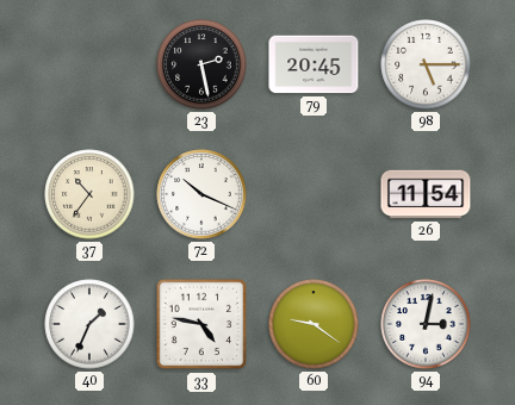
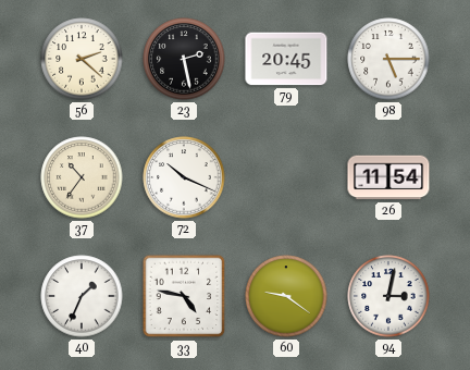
56: none -> 2:22 (82, 59)
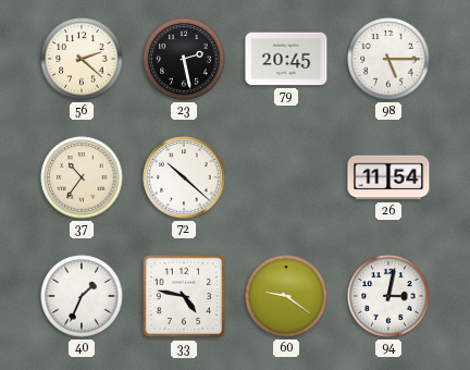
72: 10:19 -> 10:22 (184, 177)
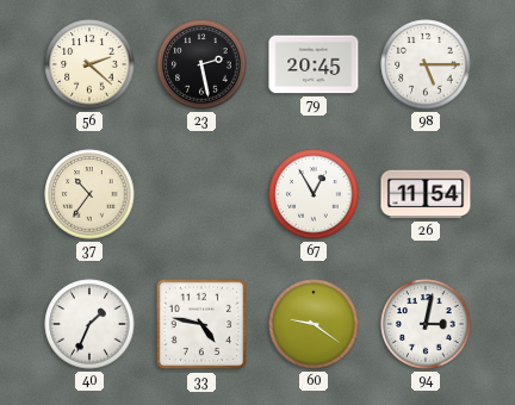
72: 10:22 -> none (184, 177)
67: none -> 12:55 (314, 194)
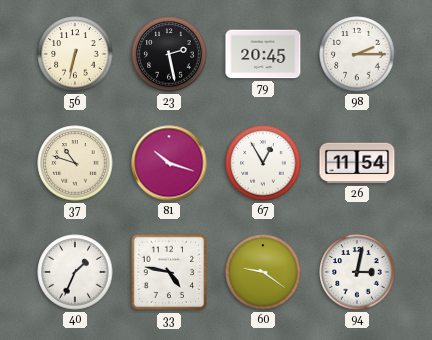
56: 2:22 -> 6:32 (75, 54)
98: 5:15 -> 2:15 (357, 54)
37: 10:36 -> 10:48 (75, 163)
81: none -> 10:18 (169, 163)
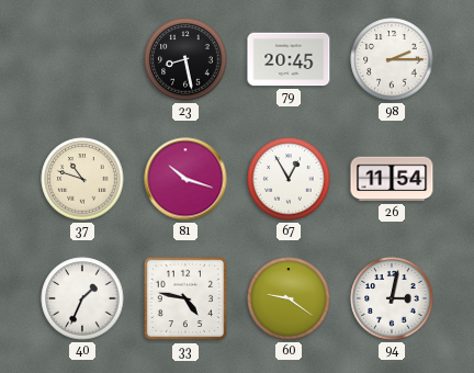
56: 6:32 -> none (75, 54)
23: 2:28 -> 8:28 (185, 59)
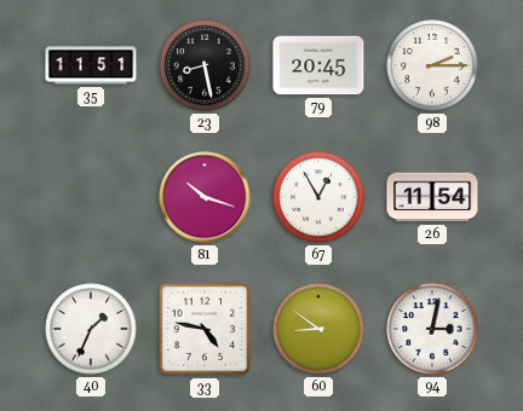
35: none -> 11:51 (91, 65)
37: 10:48 -> none (82, 179)
60: 9:21 -> 8:51 (318, 329)
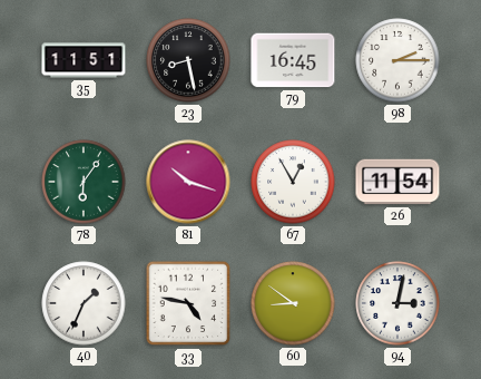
79: 20:45 -> 16:45 (293, 60)
78: none -> 6:06 (84, 182)
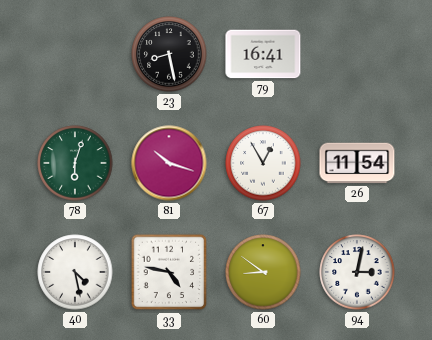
35: 11:51 -> none (84, 60)
79: 16:45 -> 16:41 (263, 54)
98: 2:15 -> none (397, 60)
78: 6:06 -> 6:03 (75, 163)
40: 1:34 -> 4:28 (75, 272)
